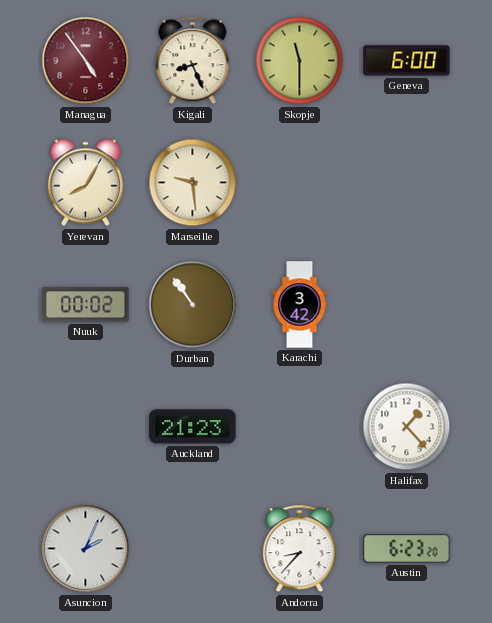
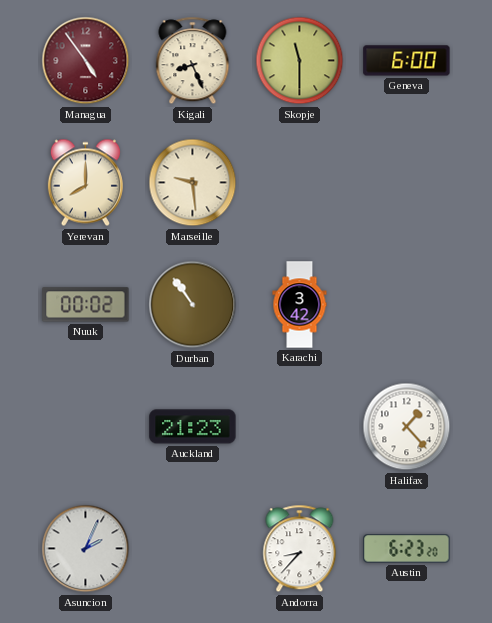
Yerevan: 8:05 -> 8:00 (85, 183)
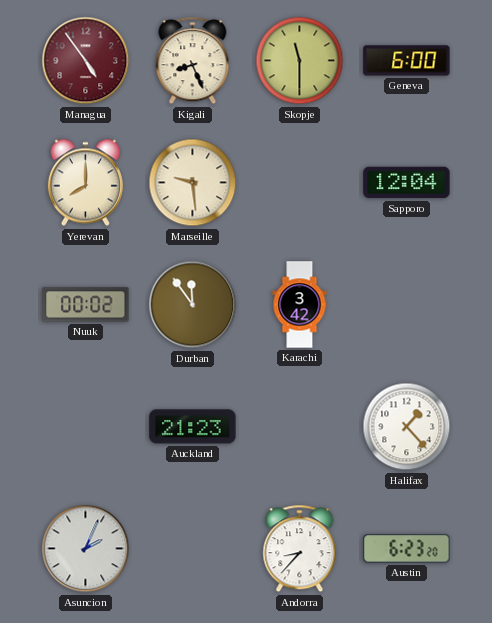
Sapporo: none -> 12:04 (407, 183)
Durban: 10:54 -> 11:54 (193, 305)
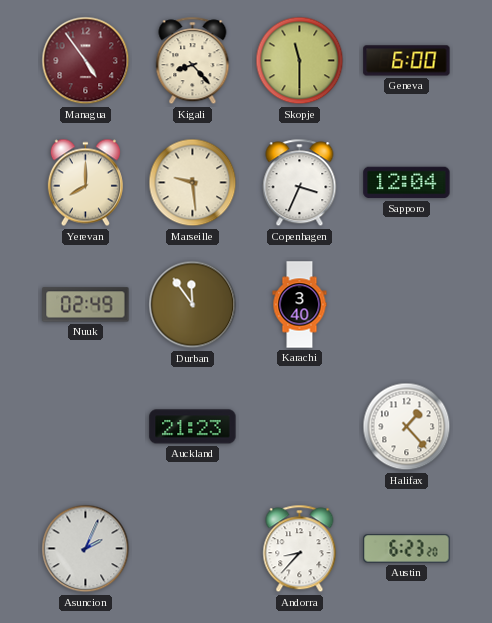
Kigali: 8:26 -> 8:23 (193, 61)
Copenhagen: none -> 3:34 (300, 183)
Nuuk: 00:02 -> 02:49 (86, 305)
Karachi: 3:42 -> 3:40 (300, 305)
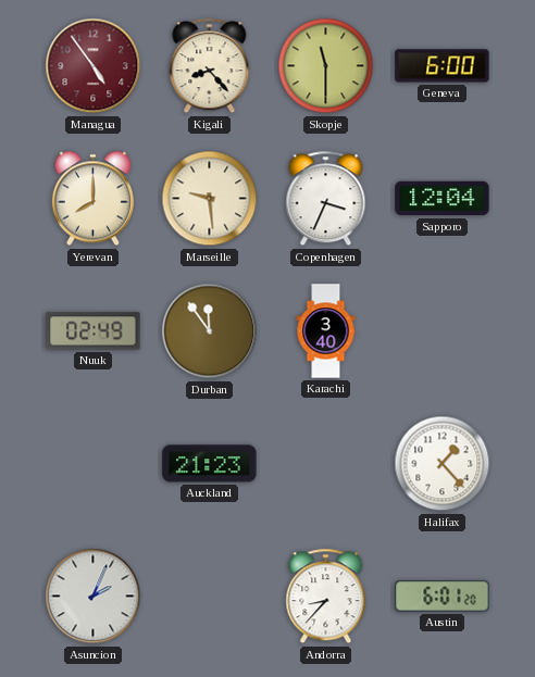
Austin: 6:23 -> 6:01 (443, 597)
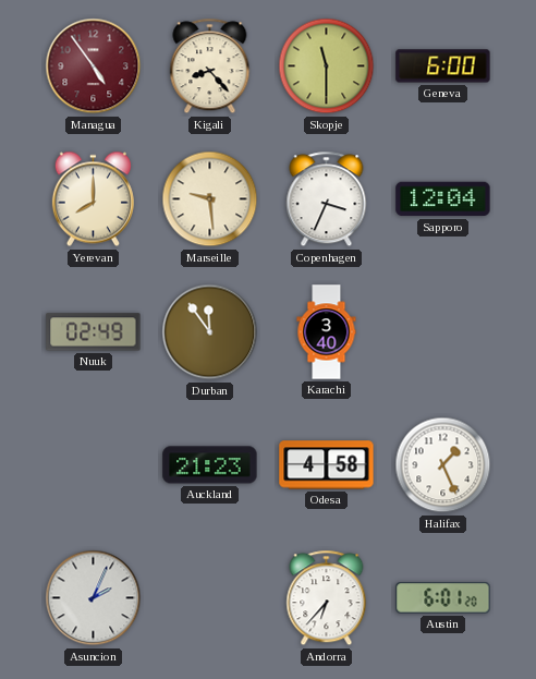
Odesa: none -> 4:58 (327, 465)
Halifax: 1:23 -> 1:26 (443, 465)
Andorra: 8:37 -> 6:37 (327, 598)
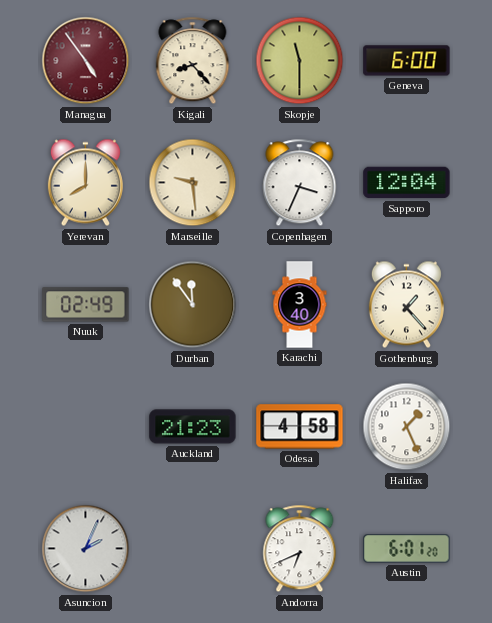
Gothenburg: none -> 1:23 (406, 305)
Andorra: 6:37 -> 6:41 (300, 549)
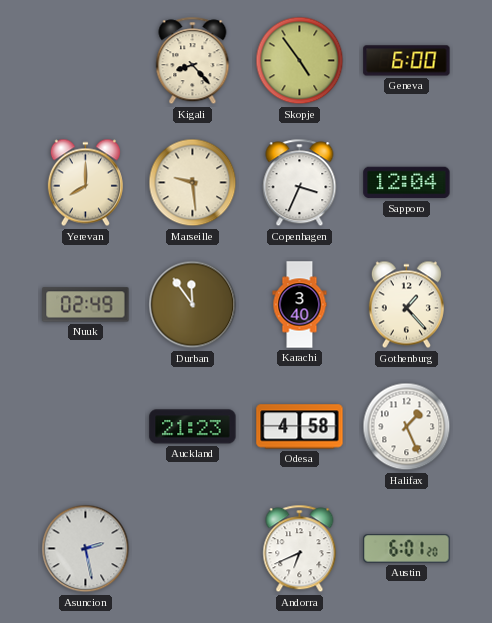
Managua: 4:54 -> none (86, 61)
Skopje: 11:30 -> 4:54 (300, 61)
Asuncion: 2:04 -> 2:28 (86, 549)
